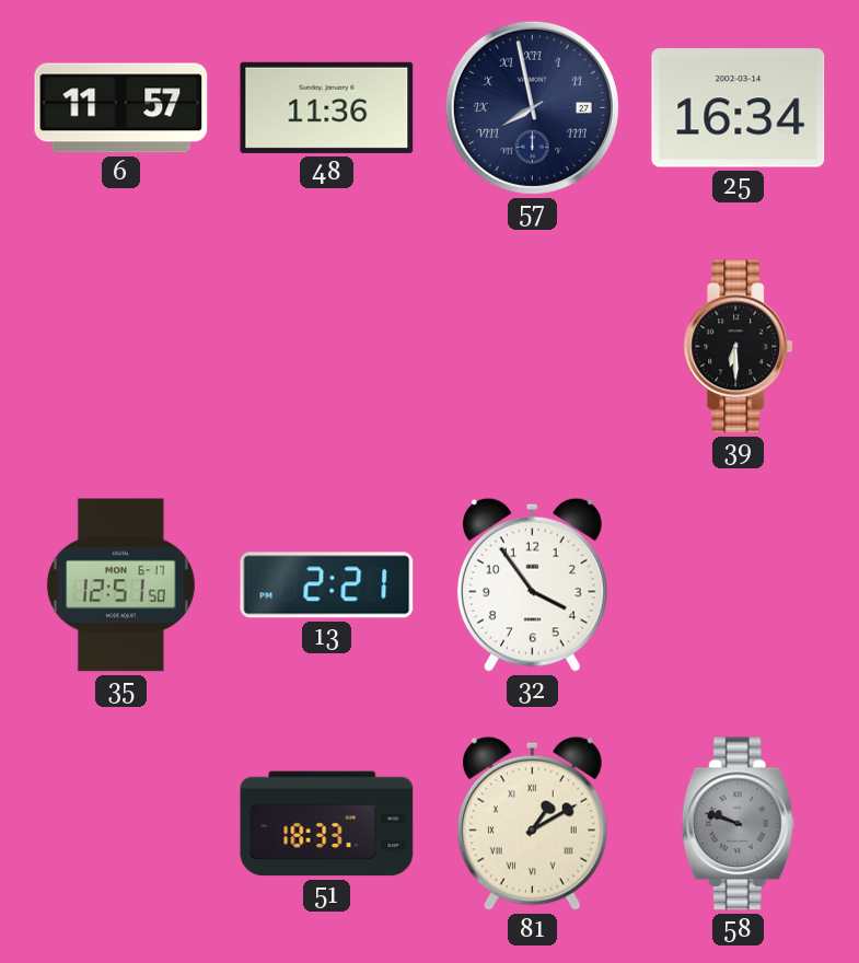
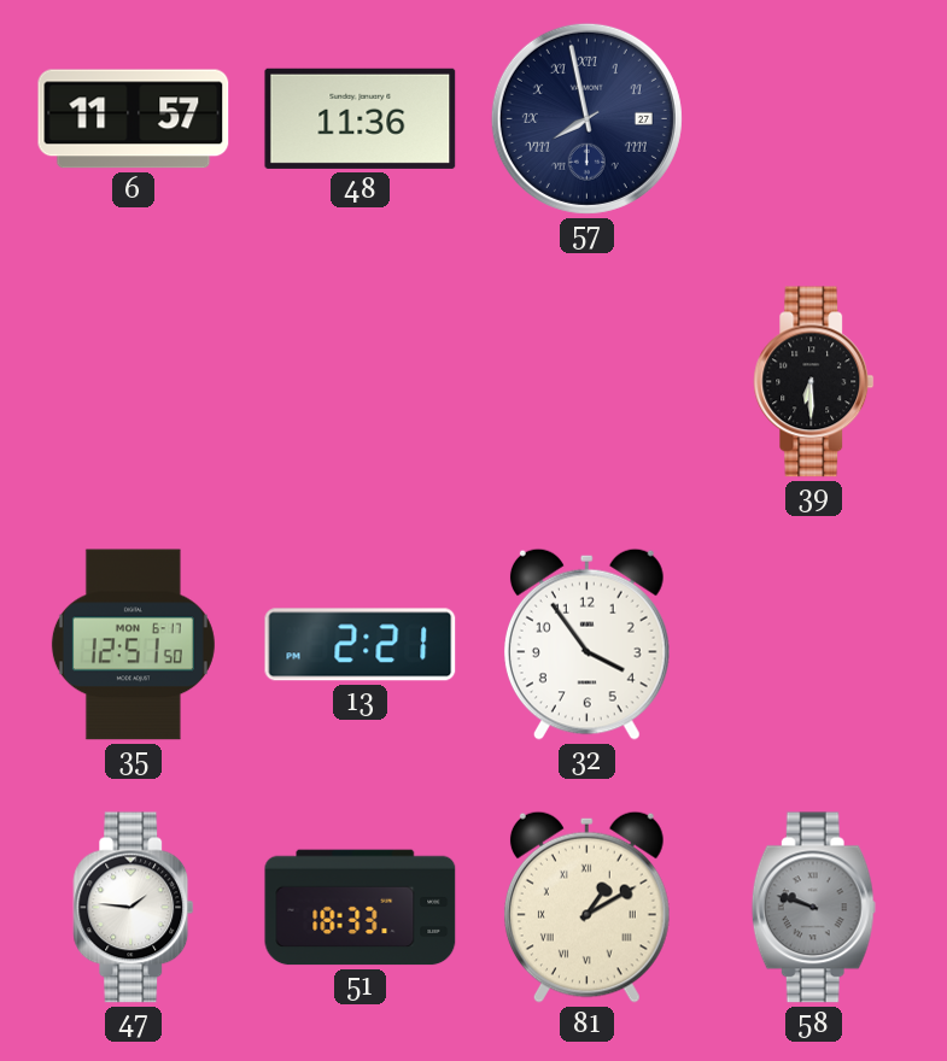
25: 16:34 -> none (739, 108)
47: none -> 1:46 (134, 908)
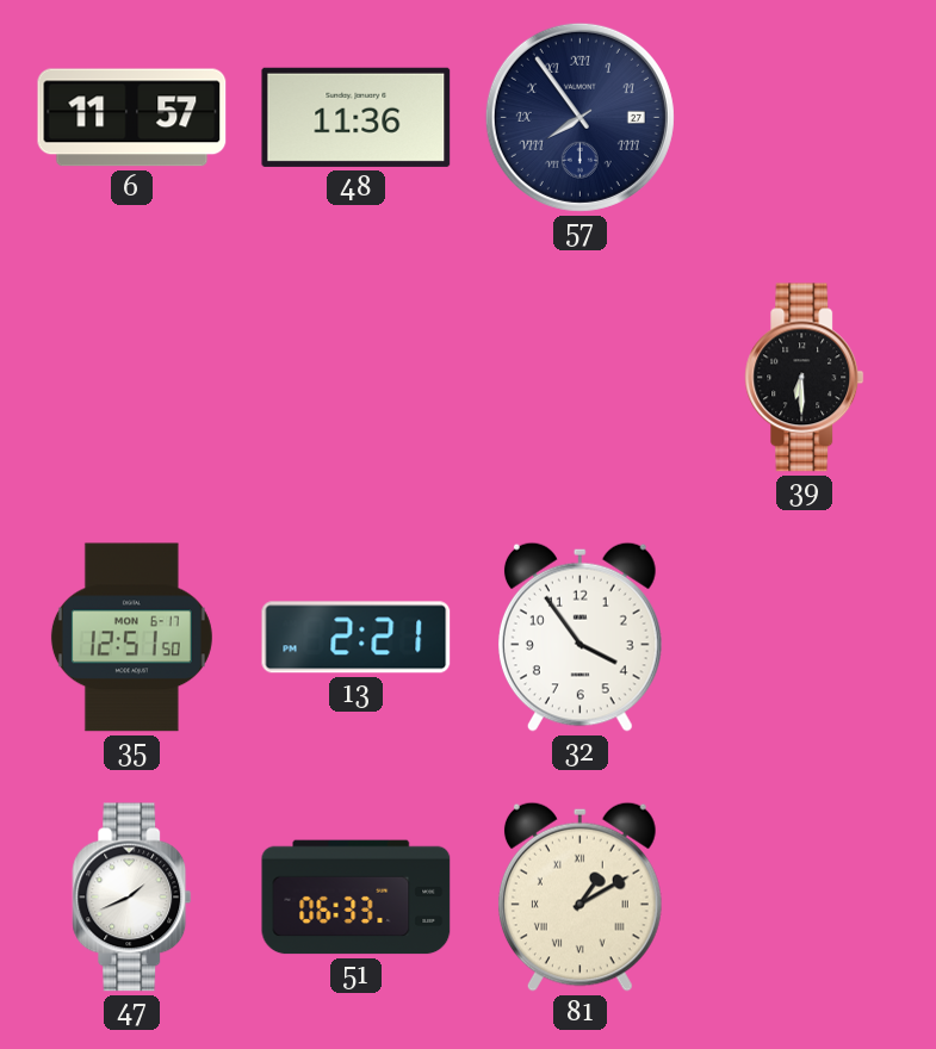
57: 7:58 -> 7:54 (579, 117)
47: 1:46 -> 1:41 (132, 898)
51: 18:33 -> 06:33 (357, 898)
58: 9:48 -> none (813, 908)
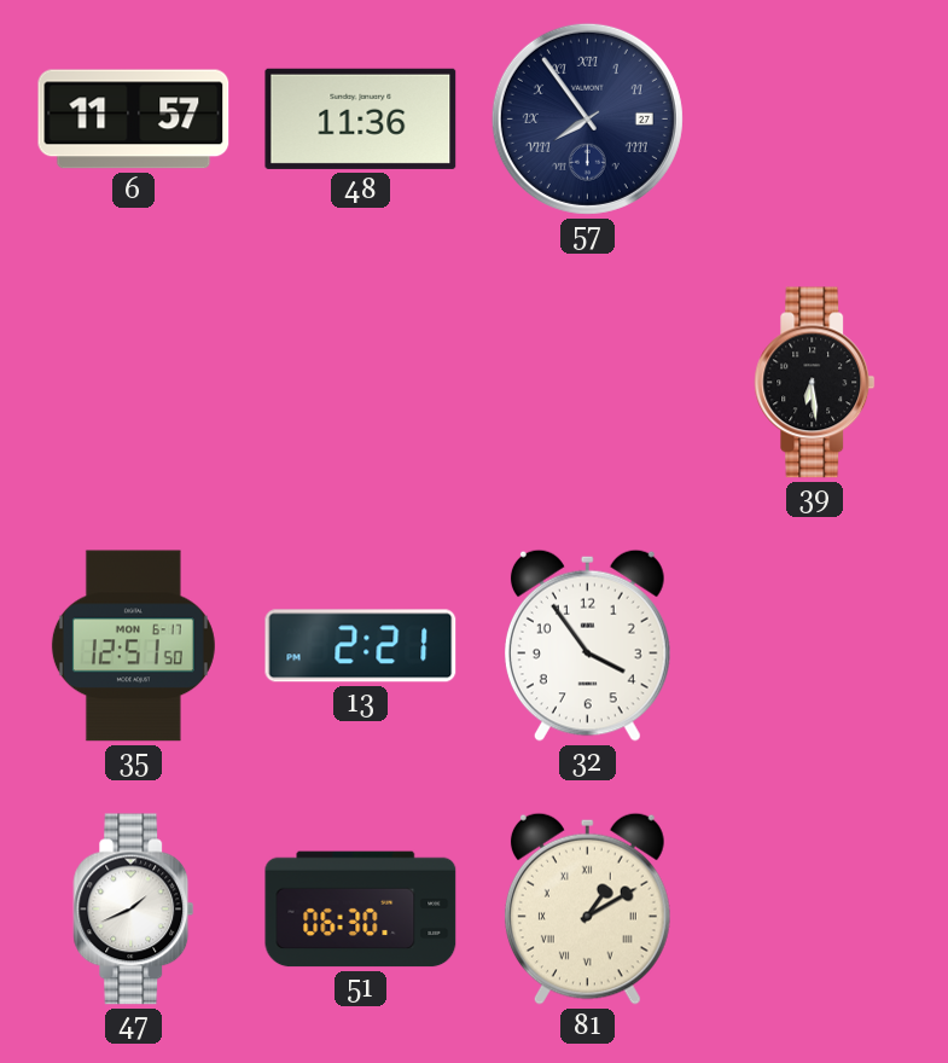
39: 6:30 -> 6:29 (815, 383)
51: 06:33 -> 06:30 (361, 910)
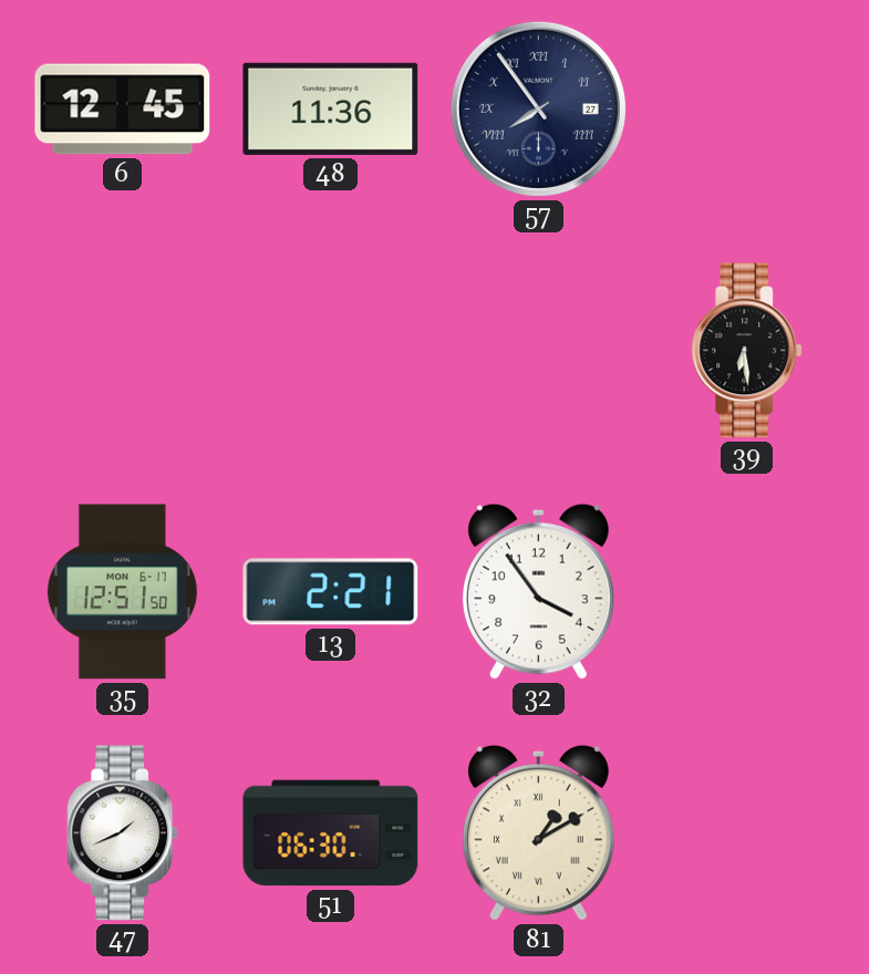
6: 11:57 -> 12:45 (123, 110)
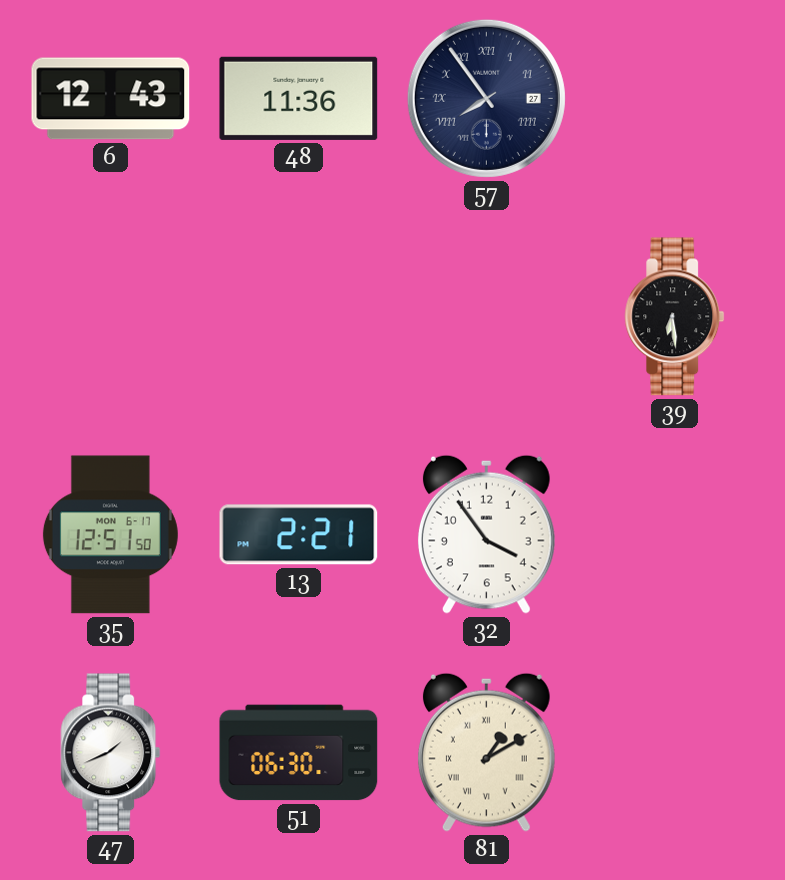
6: 12:45 -> 12:43 (111, 99)
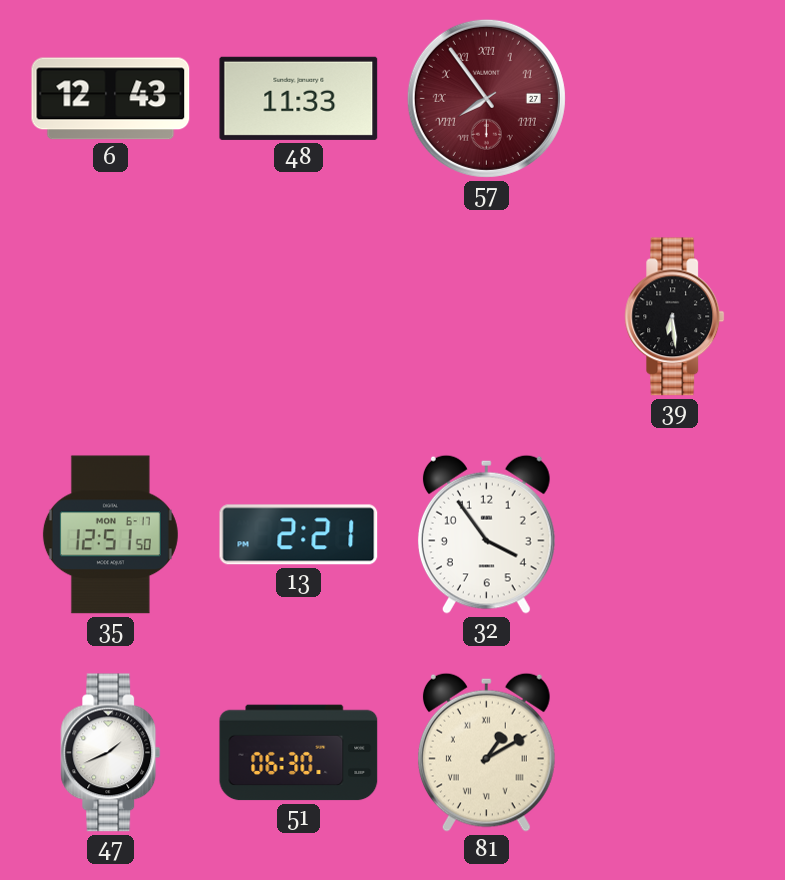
48: 11:36 -> 11:33 (299, 98)
57 dial: navy -> burgundy (486, 98)
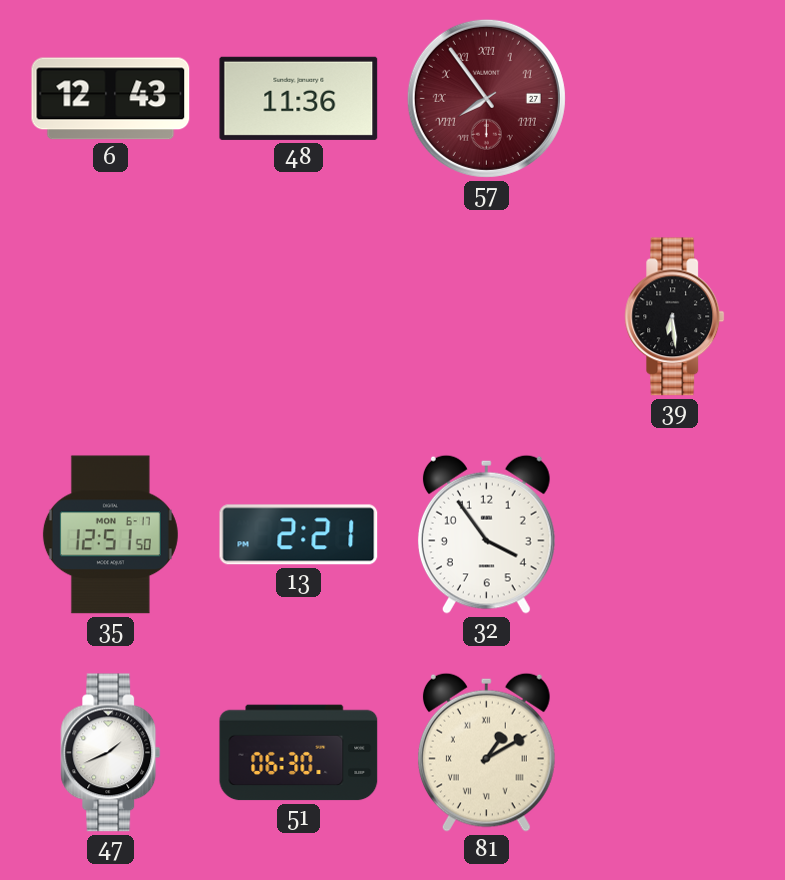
48: 11:33 -> 11:36 (299, 98)
